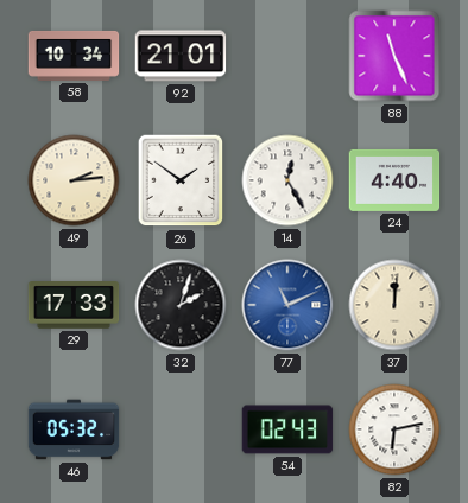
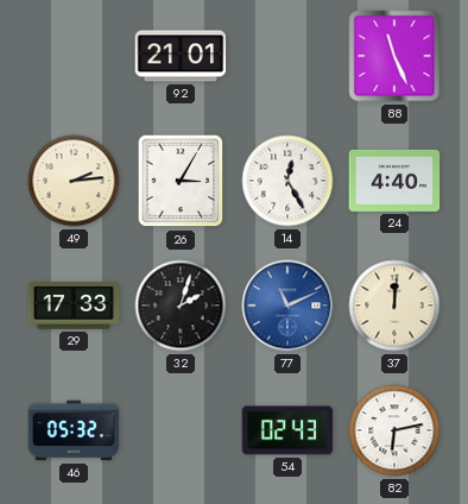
58: 10:34 -> none (74, 56)
26: 1:51 -> 3:05 (181, 181)
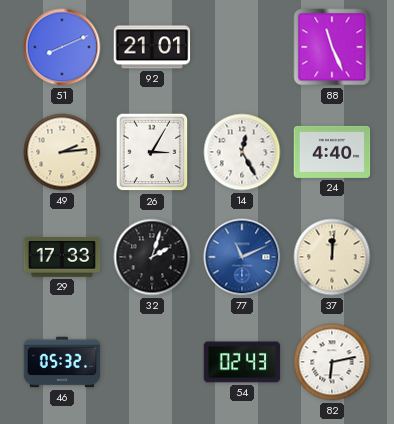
51: none -> 8:11 (62, 47)
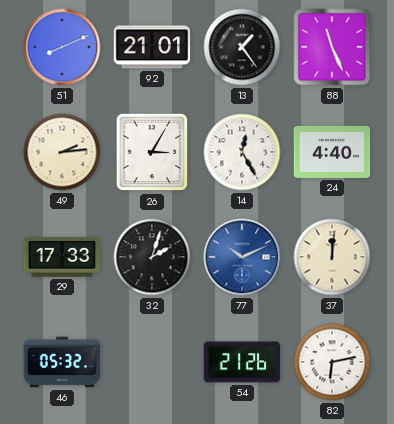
13: none -> 1:24 (242, 47)
77: 11:11 -> 10:11 (242, 257)
54: 02:43 -> 21:26 (242, 362)
